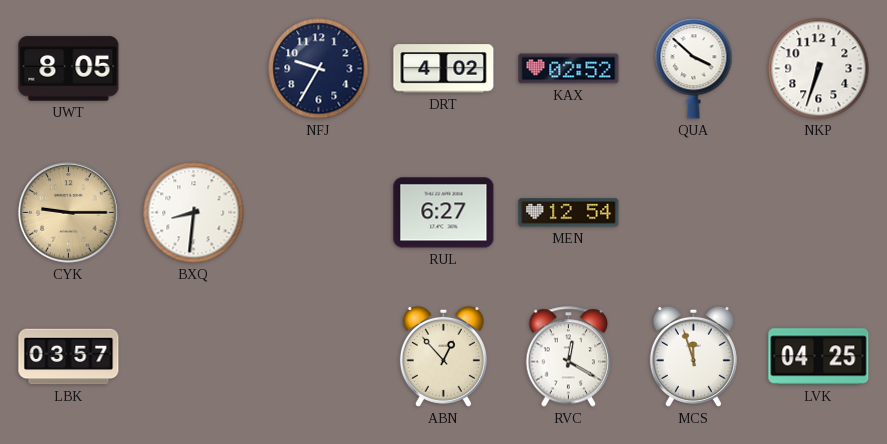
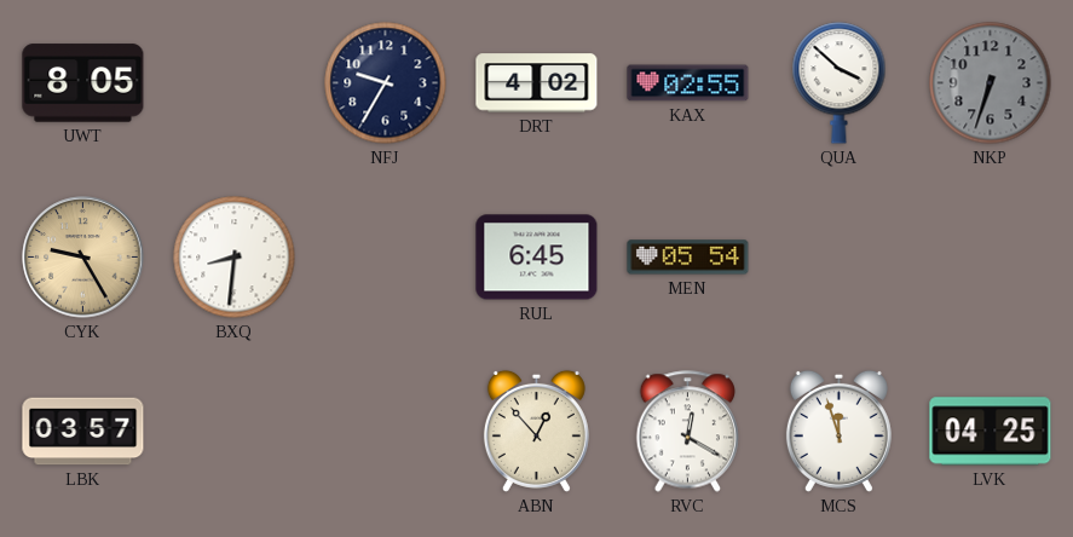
KAX: 02:52 -> 02:55 (688, 83)
NKP dial: white -> grey (991, 83)
CYK: 9:15 -> 9:25 (83, 258)
RUL: 6:27 -> 6:45 (537, 258)
MEN: 12:54 -> 05:54 (688, 258)
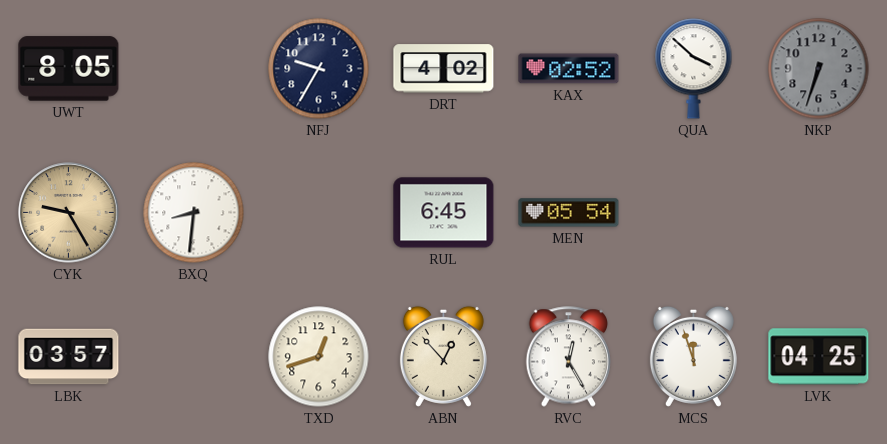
KAX: 02:55 -> 02:52 (569, 69)
TXD: none -> 12:42 (319, 357)
RVC: 12:20 -> 12:25 (569, 357)
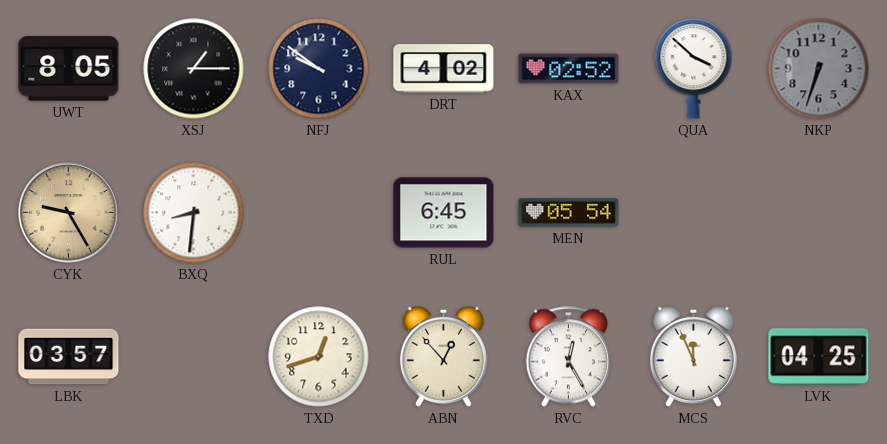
XSJ: none -> 1:15 (194, 69)
NFJ: 9:35 -> 9:51 (319, 69)
MCS: 11:57 -> 11:56 (693, 356)
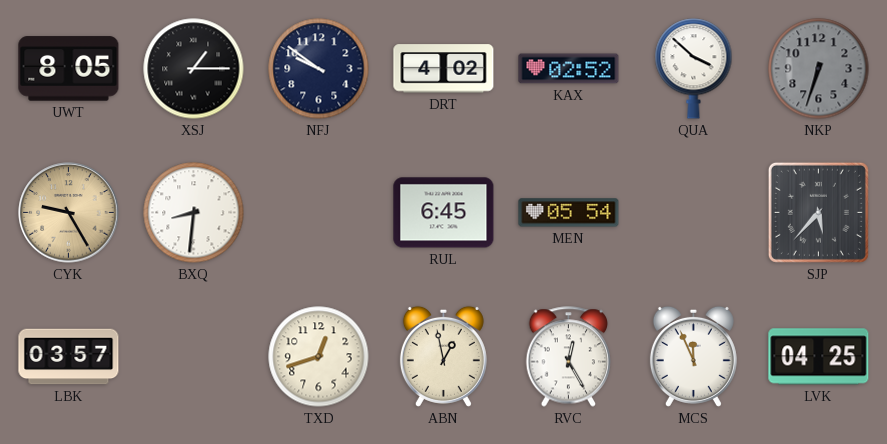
SJP: none -> 5:37 (818, 212)
ABN: 12:53 -> 12:58 (443, 356)
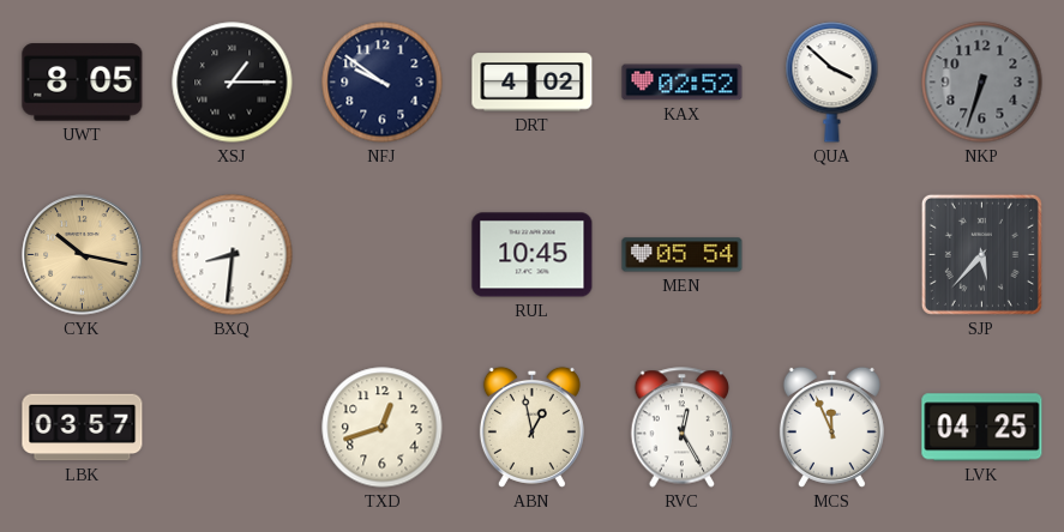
CYK: 9:25 -> 10:17 (83, 255)
RUL: 6:45 -> 10:45 (533, 255)
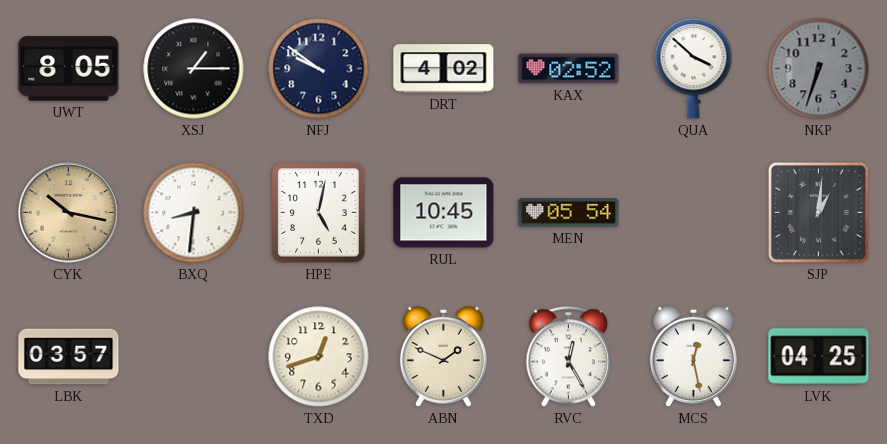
HPE: none -> 5:02 (319, 213)
SJP: 5:37 -> 1:01 (818, 212)
ABN: 12:58 -> 1:49 (443, 356)
MCS: 11:56 -> 12:28 (693, 356)
